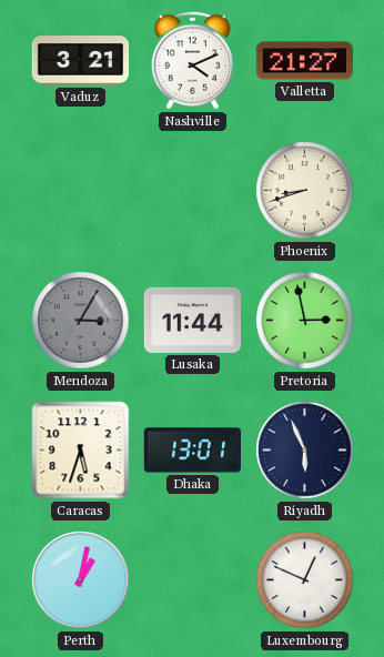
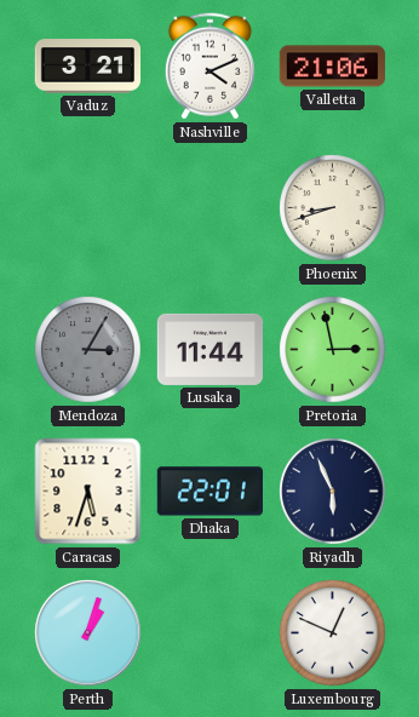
Valletta: 21:27 -> 21:06 (332, 67)
Dhaka: 13:01 -> 22:01 (209, 492)
Perth: 1:02 -> 1:03 (88, 633)
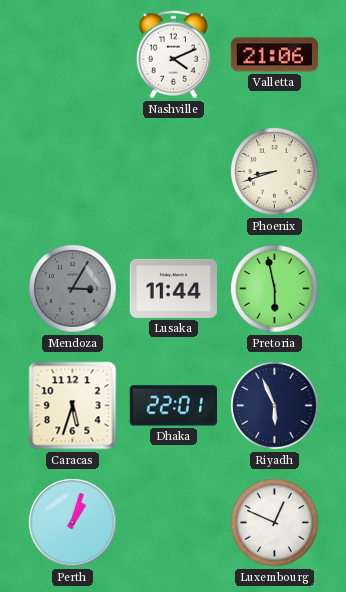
Vaduz: 3:21 -> none (88, 67)
Pretoria: 2:58 -> 5:58 (275, 289)
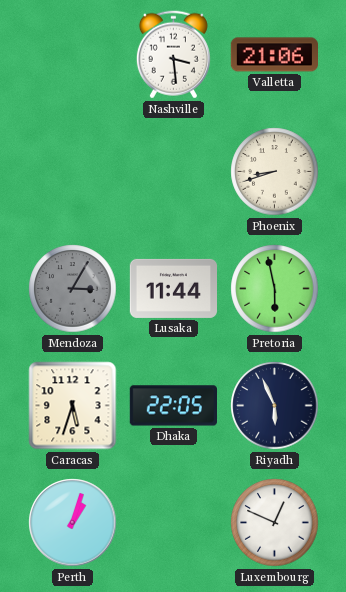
Nashville: 4:11 -> 3:29 (173, 55)
Dhaka: 22:01 -> 22:05 (173, 406)
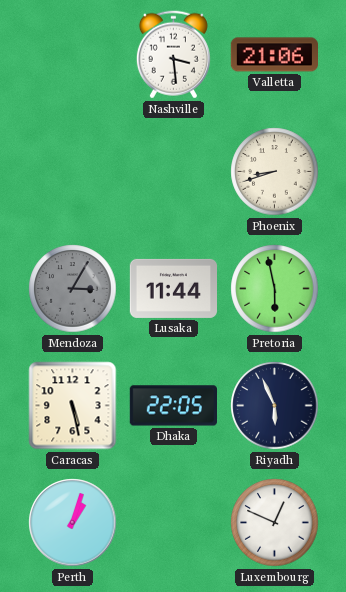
Caracas: 5:33 -> 5:28 (73, 406)
